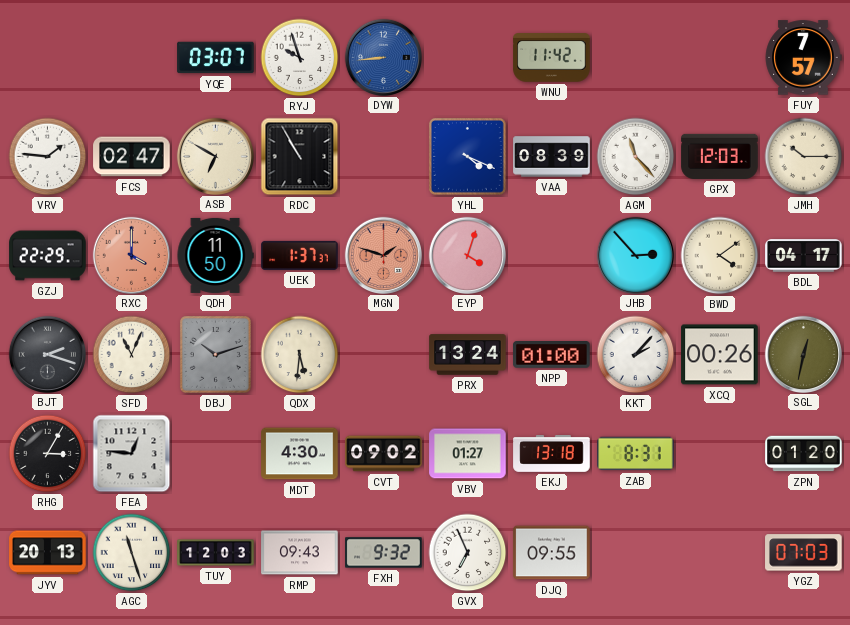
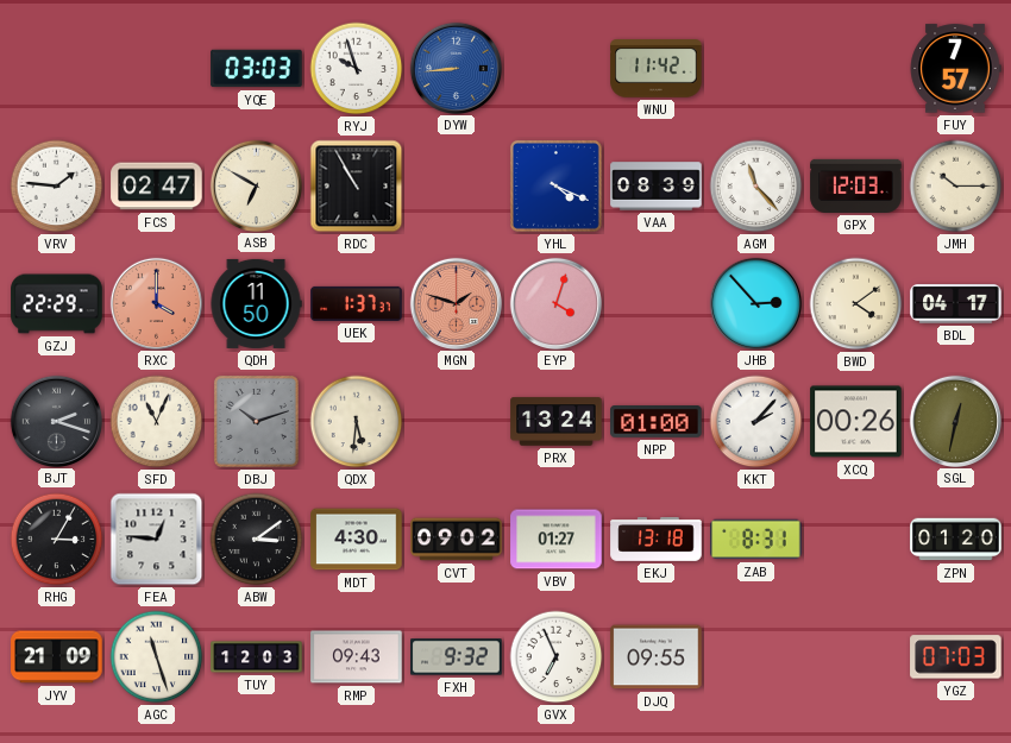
YQE: 03:07 -> 03:03 (257, 69)
ABW: none -> 3:09 (257, 540)
JYV: 20:13 -> 21:09 (57, 657)
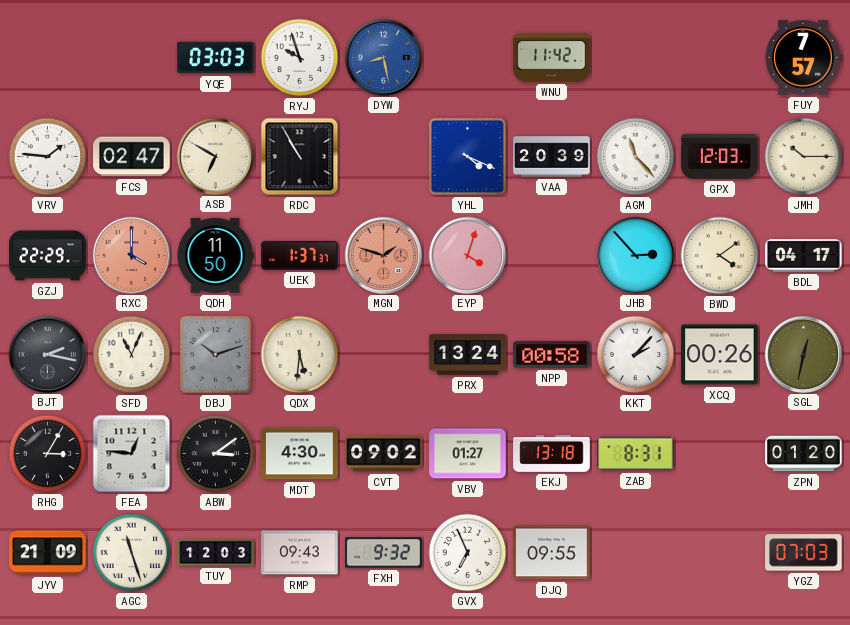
DYW: 8:44 -> 8:28 (383, 57)
VAA: 08:39 -> 20:39 (552, 157)
BJT: 2:18 -> 2:17 (47, 354)
NPP: 01:00 -> 00:58 (552, 355)
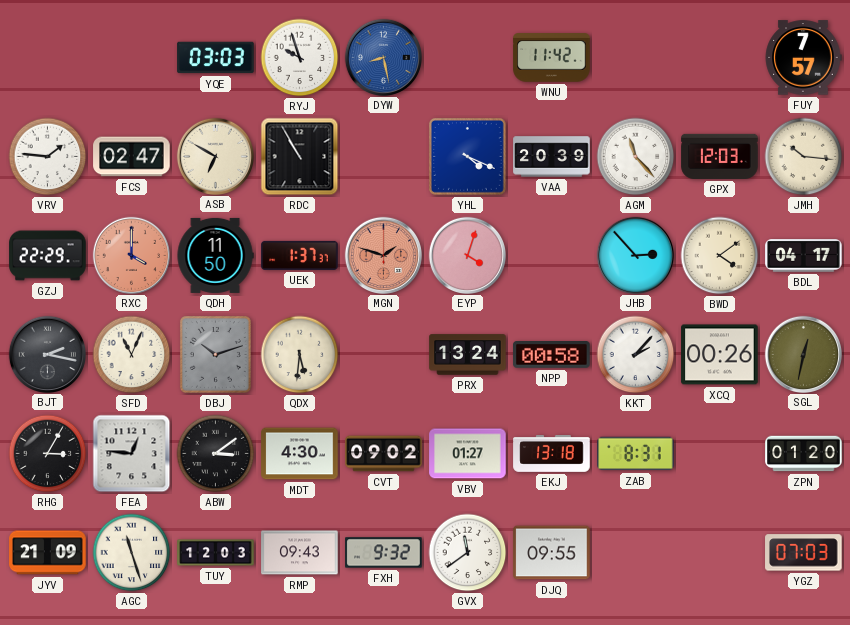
JMH: 10:15 -> 10:16 (804, 157)
GVX: 6:56 -> 11:39 (468, 553)
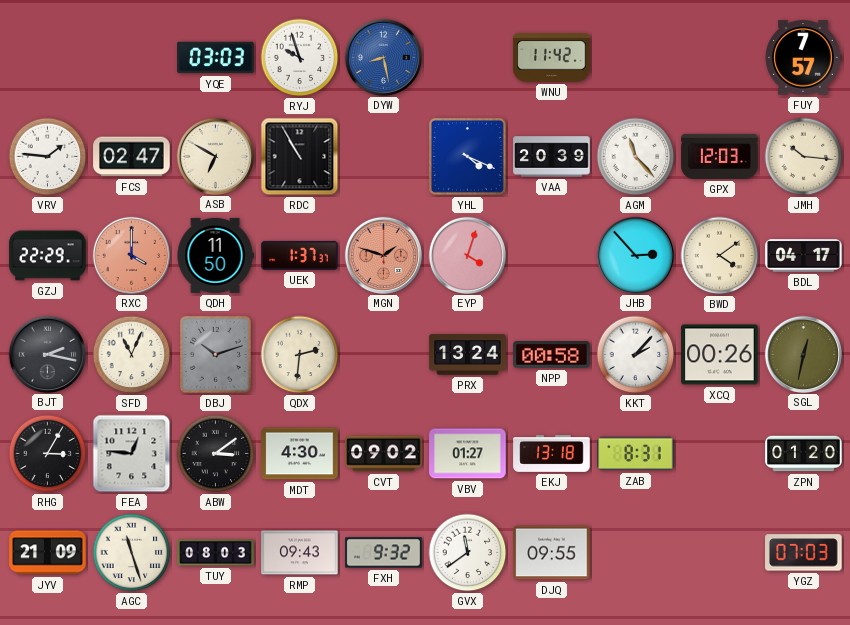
QDX: 5:31 -> 2:31 (300, 355)
TUY: 12:03 -> 08:03 (216, 553)
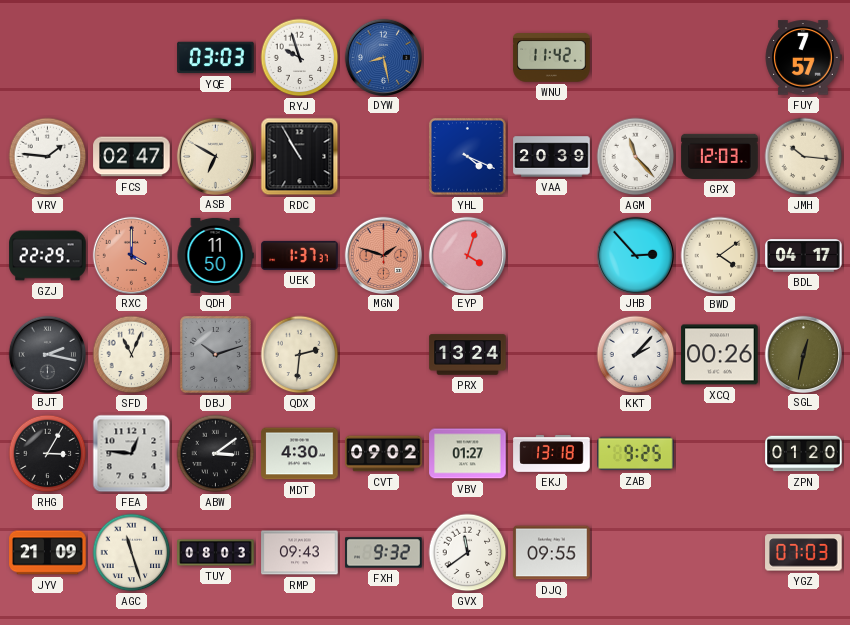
NPP: 00:58 -> none (552, 355)
ZAB: 8:31 -> 9:25 (636, 454)
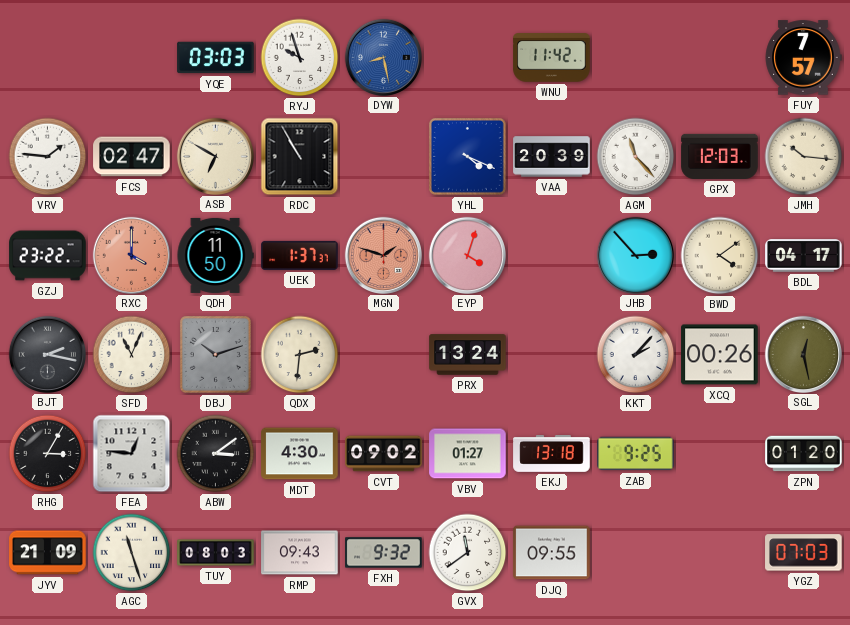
GZJ: 22:29 -> 23:22 (48, 256)
SGL: 12:32 -> 12:28 (803, 354)
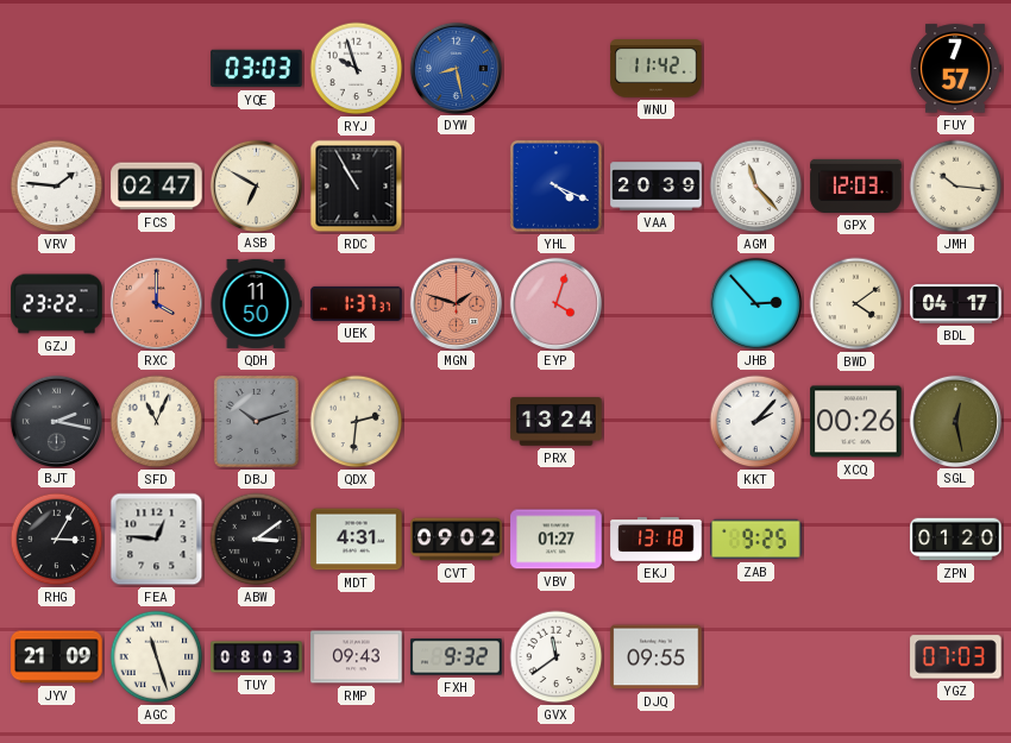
MDT: 4:30 -> 4:31 (357, 540)
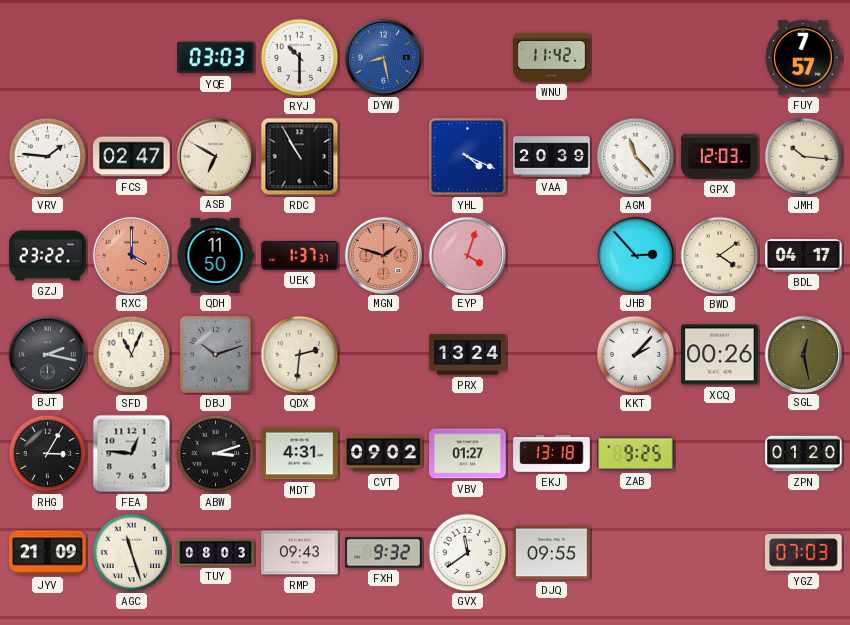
RYJ: 9:57 -> 10:30 (300, 58)
ABW: 3:09 -> 3:12 (216, 454)
